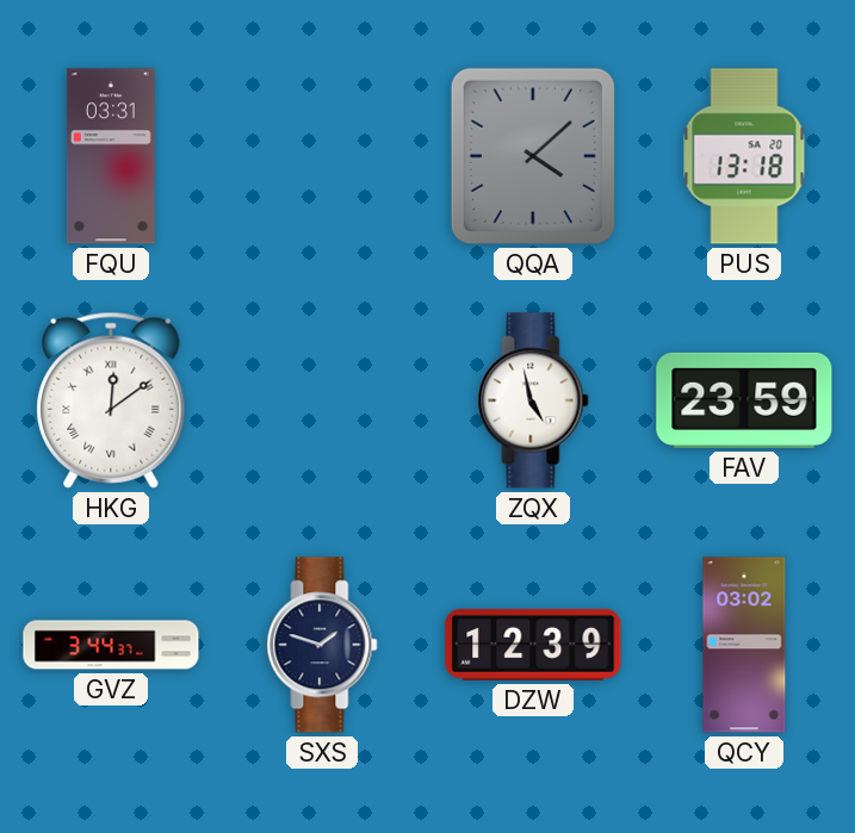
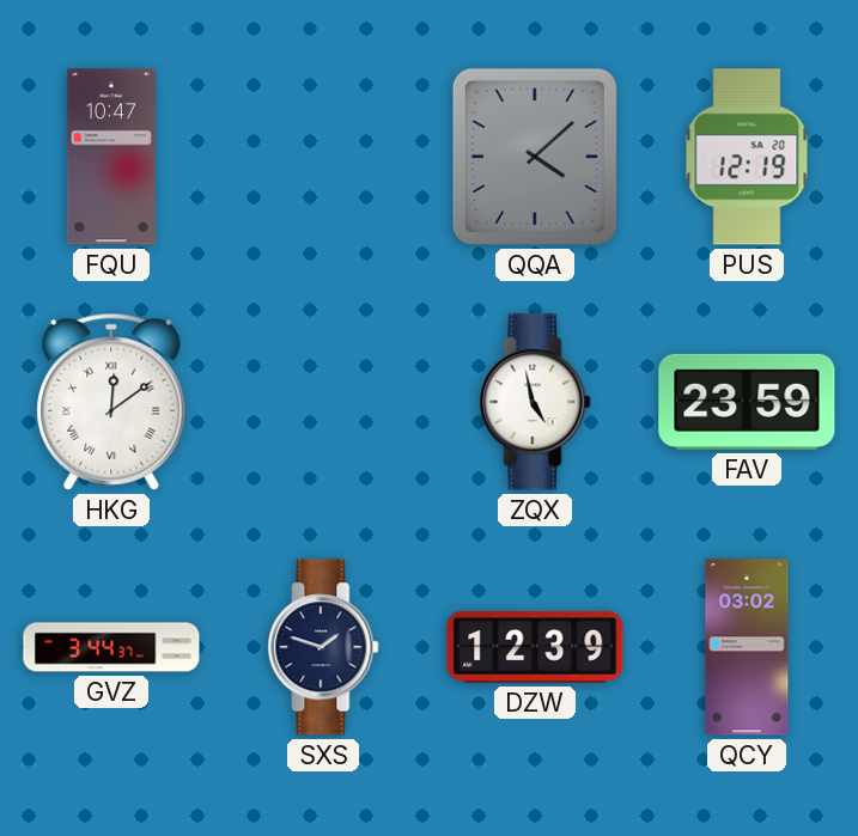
FQU: 03:31 -> 10:47 (111, 157)
PUS: 13:18 -> 12:19 (747, 157)
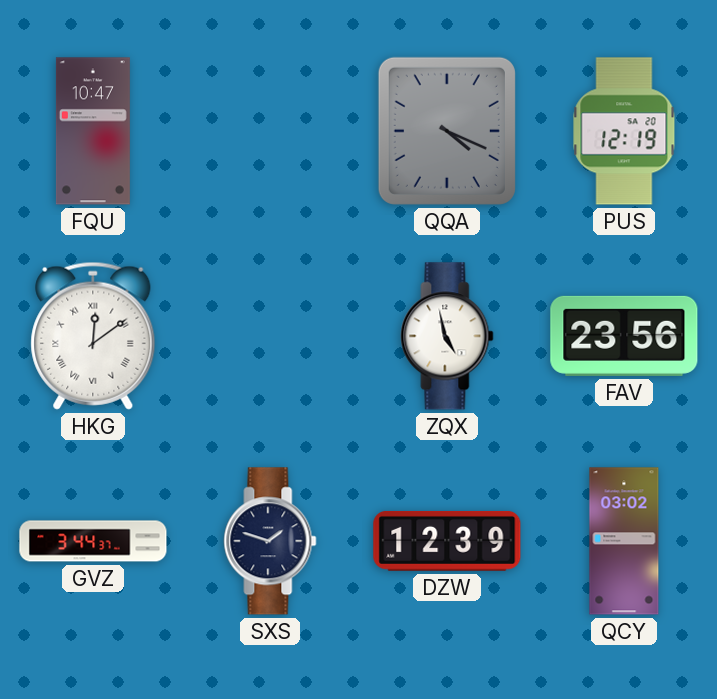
QQA: 4:08 -> 4:19 (447, 131)
FAV: 23:59 -> 23:56 (624, 336)
